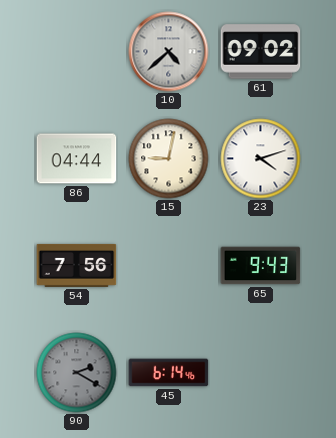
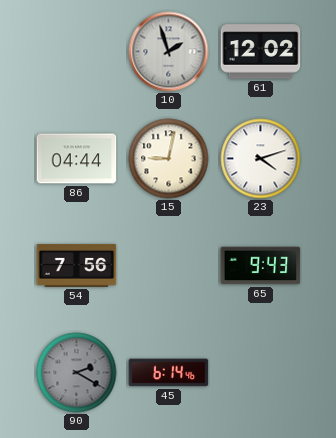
10: 4:38 -> 1:57 (169, 52)
61: 09:02 -> 12:02 (261, 52)
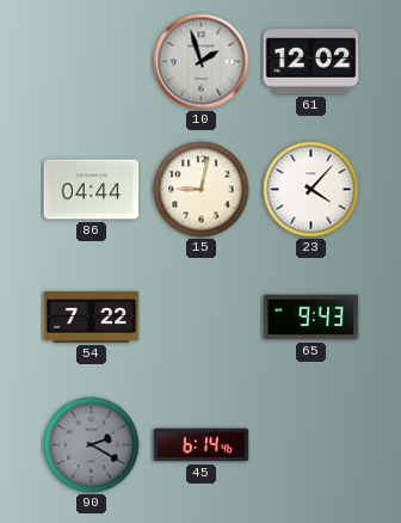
23: 4:12 -> 4:07 (311, 190)
54: 7:56 -> 7:22 (92, 316)
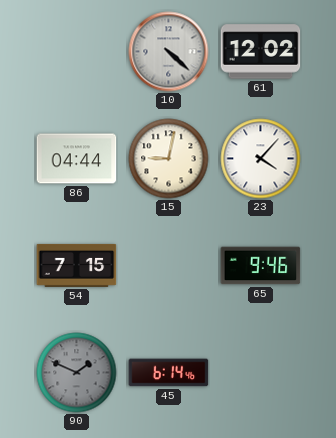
10: 1:57 -> 4:22 (169, 52)
54: 7:22 -> 7:15 (77, 265)
65: 9:43 -> 9:46 (261, 266)
90: 2:20 -> 1:49 (77, 373)
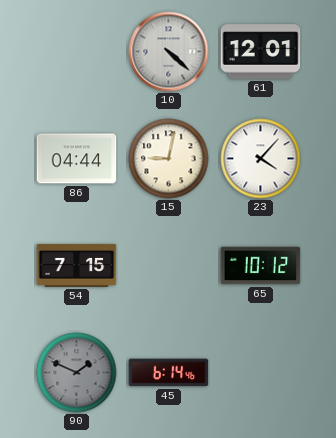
61: 12:02 -> 12:01 (261, 52)
65: 9:46 -> 10:12 (261, 266)
